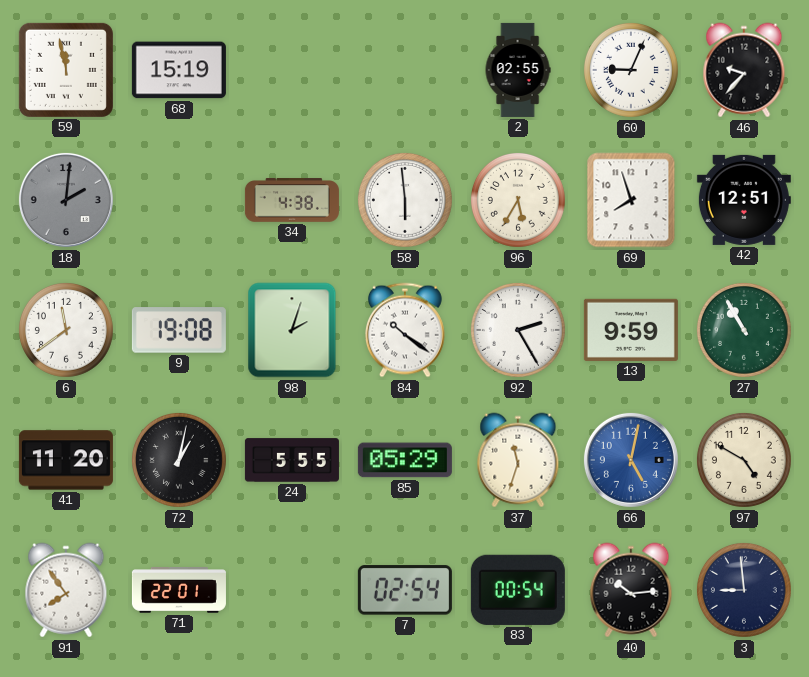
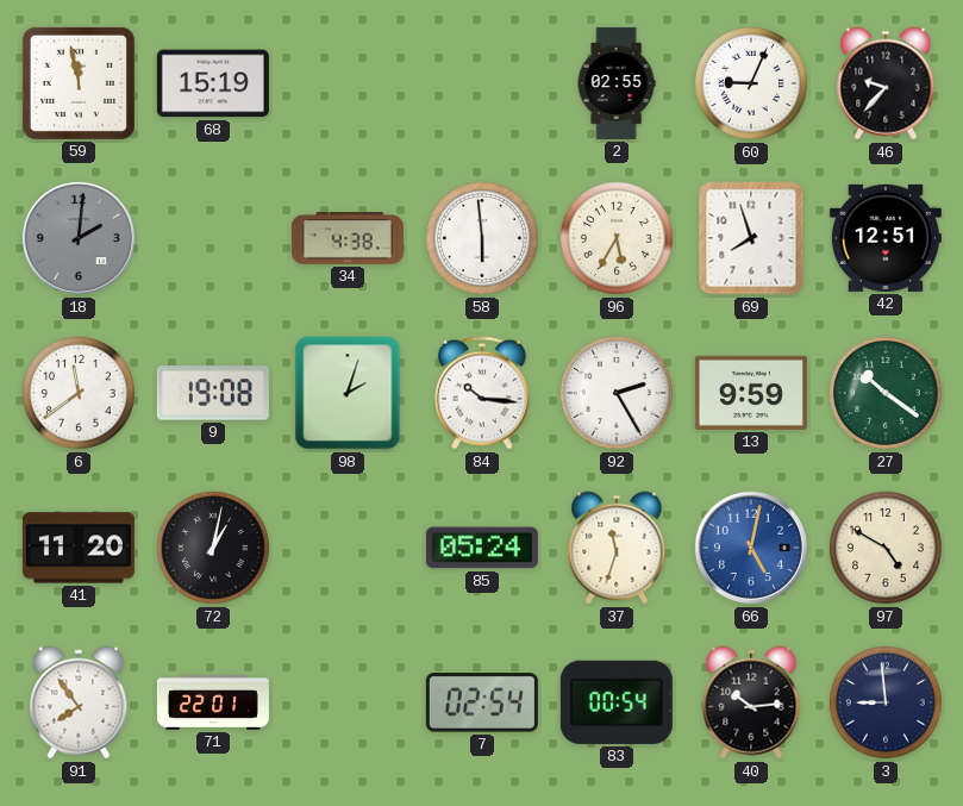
84: 10:21 -> 10:16 (482, 393)
27: 10:55 -> 10:21 (886, 393)
24: 5:55 -> none (292, 460)
85: 05:29 -> 05:24 (482, 548)
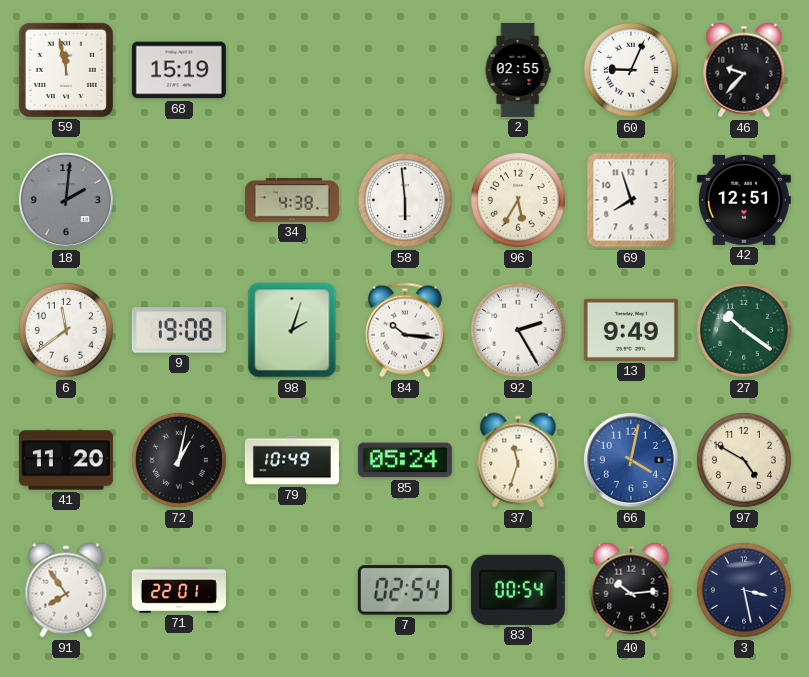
13: 9:59 -> 9:49 (631, 330)
79: none -> 10:49 (292, 460)
66: 5:02 -> 4:02 (631, 460)
3: 8:59 -> 3:28 (744, 590)
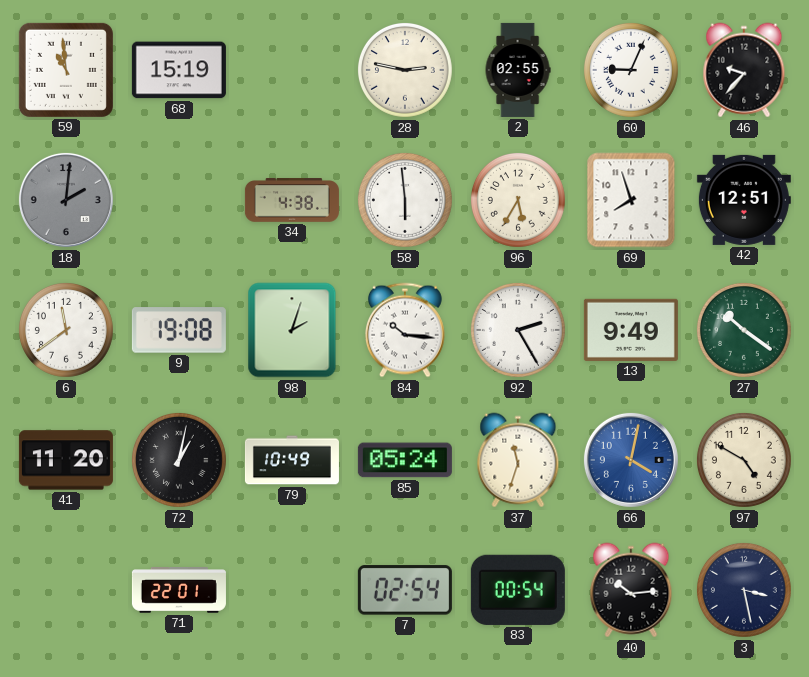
59: 11:58 -> 10:59 (66, 70)
28: none -> 2:47 (405, 70)
91: 7:54 -> none (66, 590)
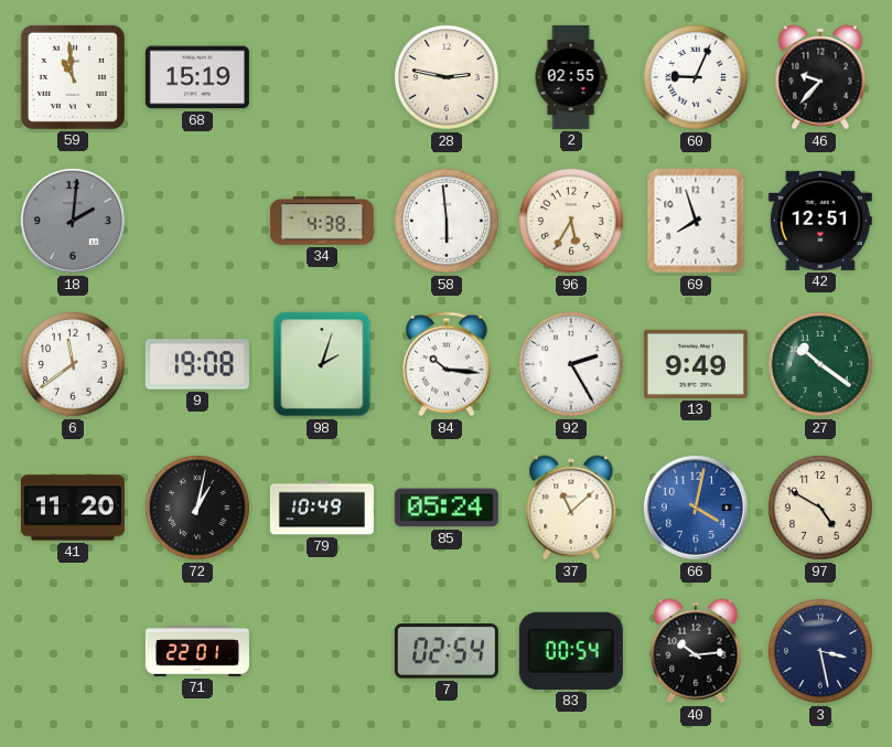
37: 11:33 -> 11:08 (571, 508)
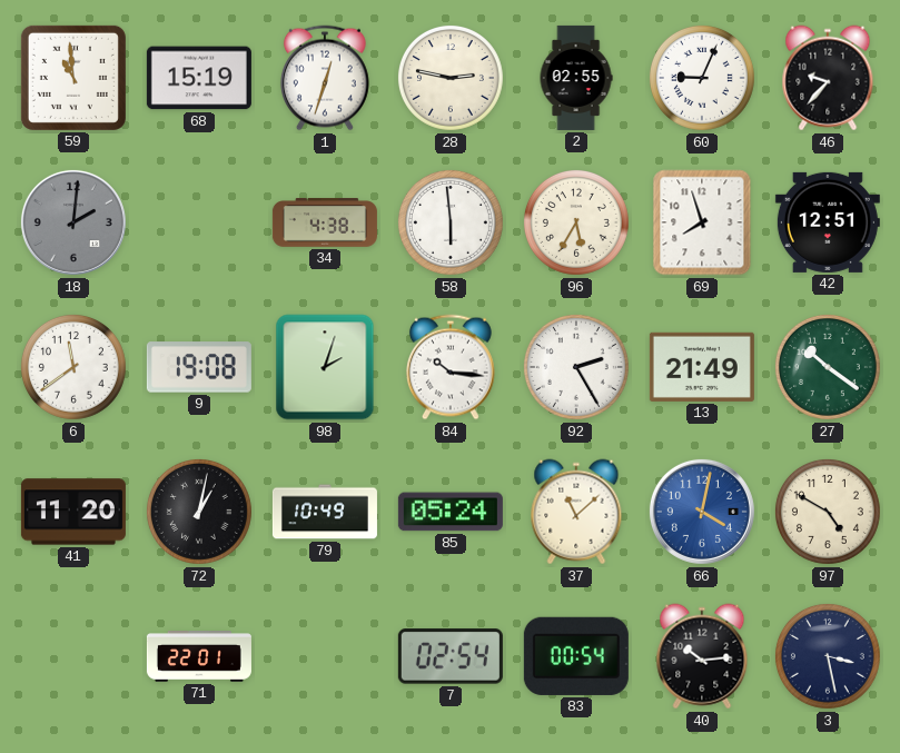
1: none -> 12:33 (325, 78)
13: 9:49 -> 21:49 (702, 367)
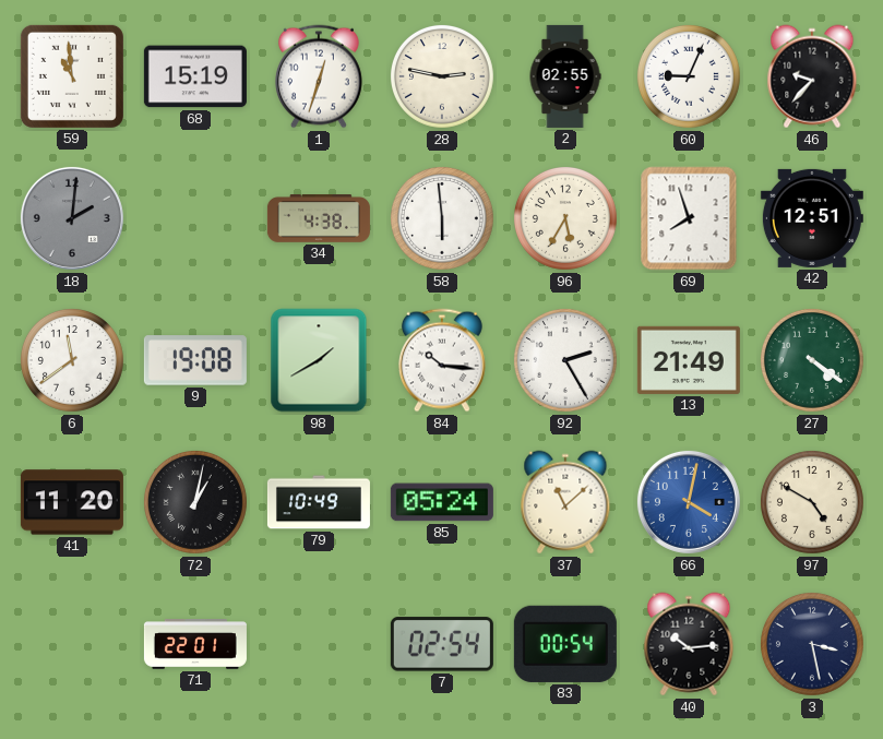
98: 2:03 -> 1:40 (319, 360)
27: 10:21 -> 4:21 (812, 360)
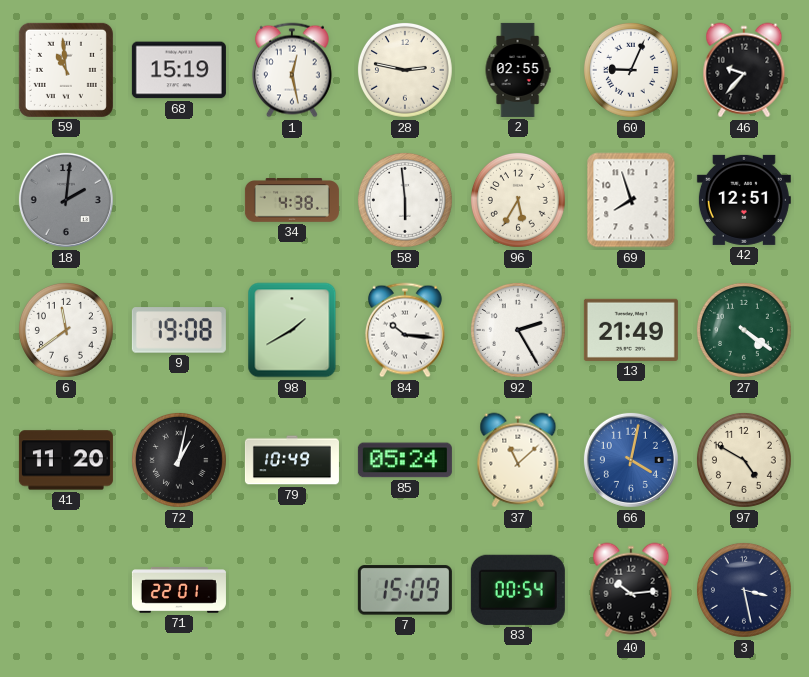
1: 12:33 -> 12:28 (292, 70)
7: 02:54 -> 15:09 (405, 590)
